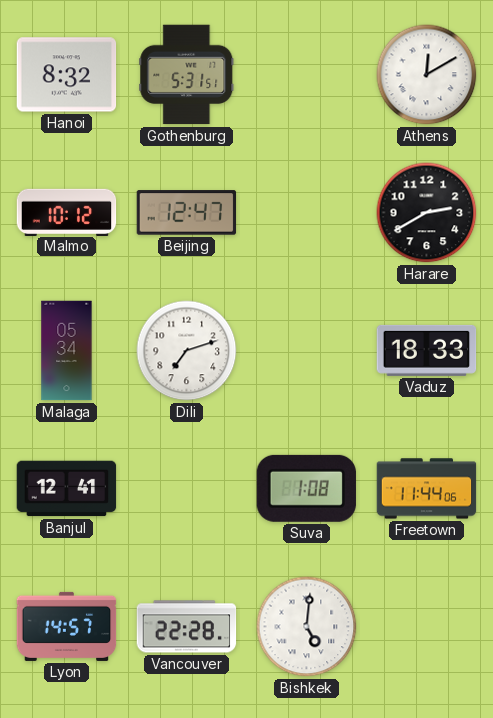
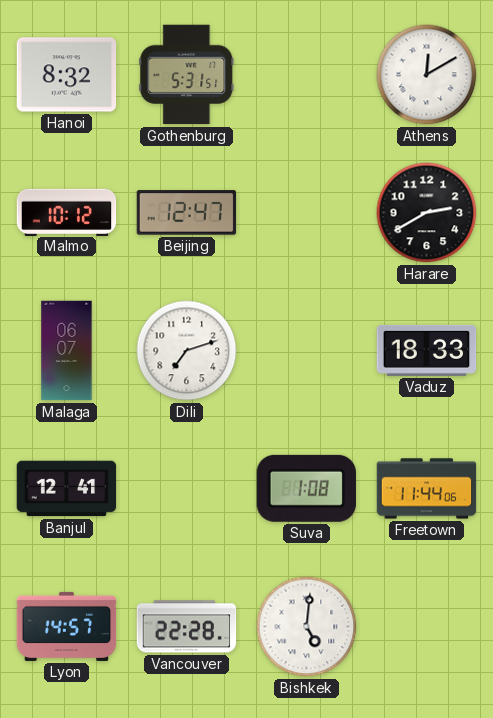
Malaga: 05:34 -> 06:07 (67, 351)
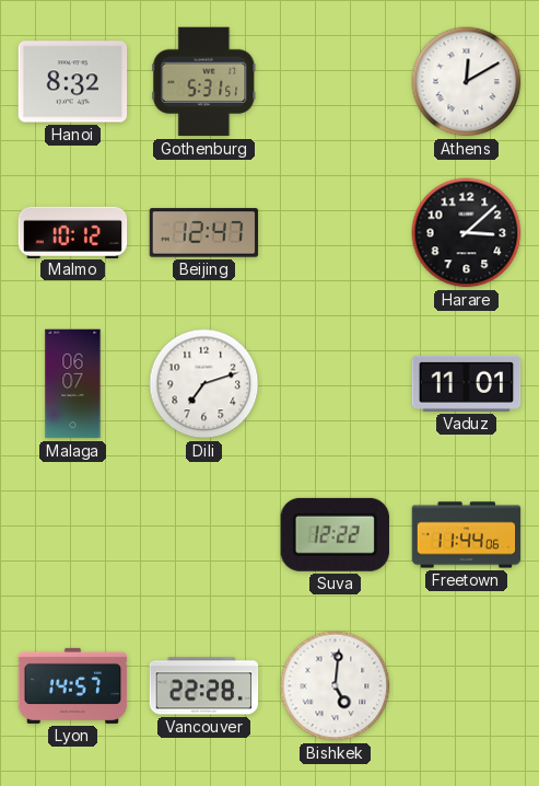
Harare: 2:40 -> 3:08 (467, 233)
Vaduz: 18:33 -> 11:01 (467, 383)
Banjul: 12:41 -> none (67, 489)
Suva: 1:08 -> 12:22 (335, 534)
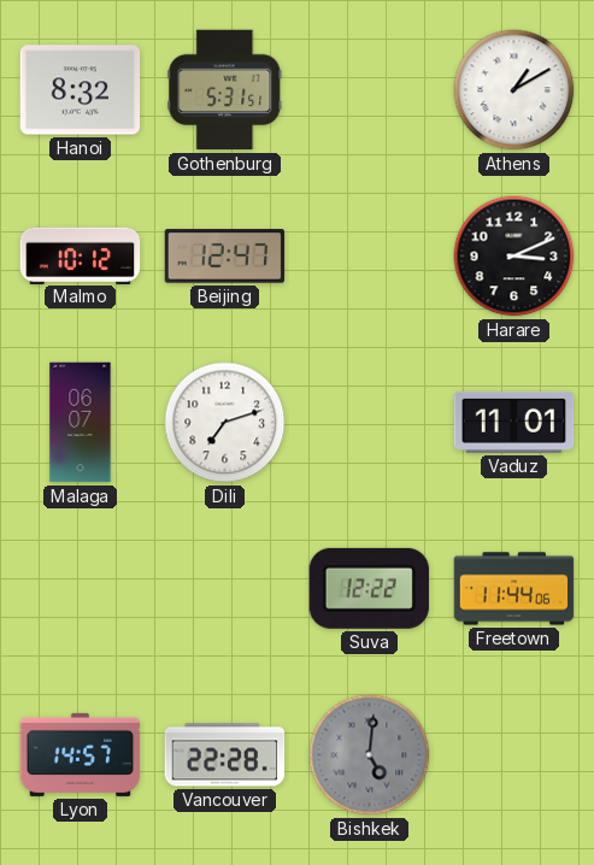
Athens: 12:10 -> 1:10 (514, 90)
Harare: 3:08 -> 3:11 (514, 257)
Bishkek dial: white -> grey (370, 755)
